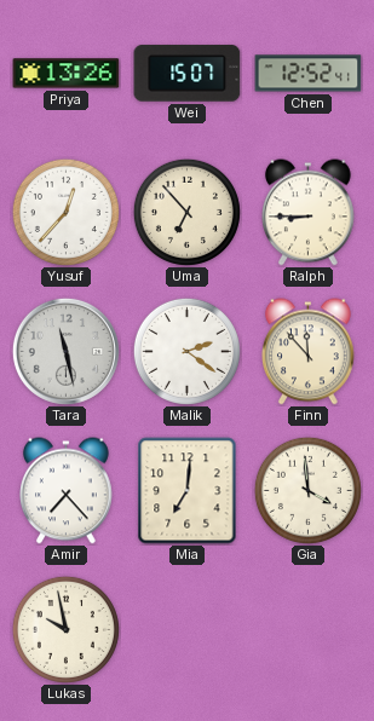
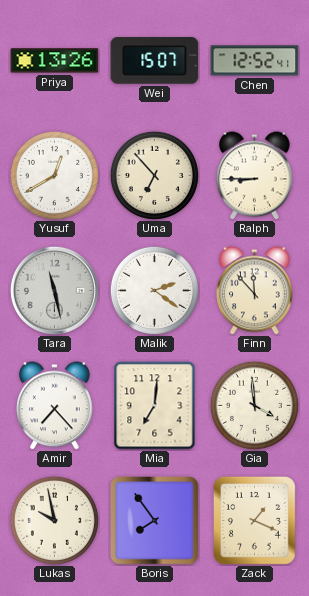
Yusuf: 12:37 -> 12:40 (54, 175)
Boris: none -> 7:54 (155, 521)
Zack: none -> 1:19 (254, 521)
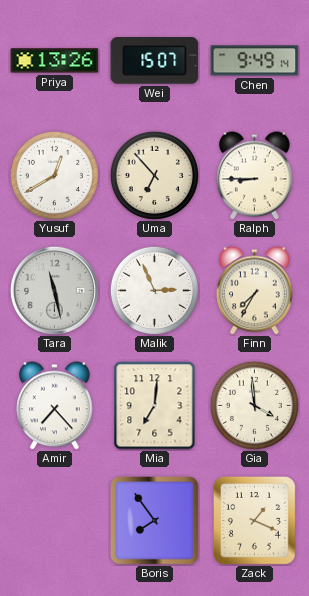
Chen: 12:52 -> 9:49 (255, 61)
Malik: 2:21 -> 2:56 (154, 290)
Finn: 11:53 -> 7:35 (255, 291)
Lukas: 9:58 -> none (54, 520)
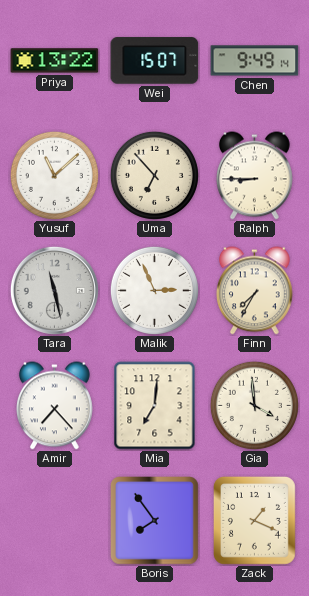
Priya: 13:26 -> 13:22 (55, 61)
Yusuf: 12:40 -> 11:08 (54, 175)
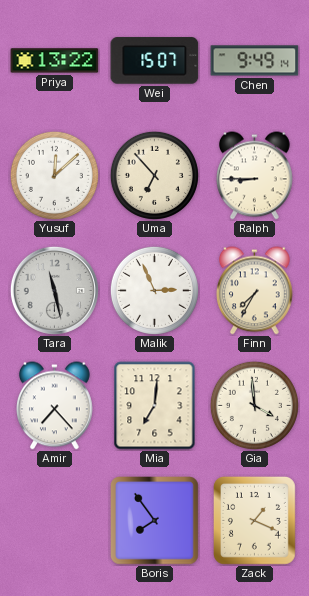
Yusuf: 11:08 -> 12:08 (54, 175)
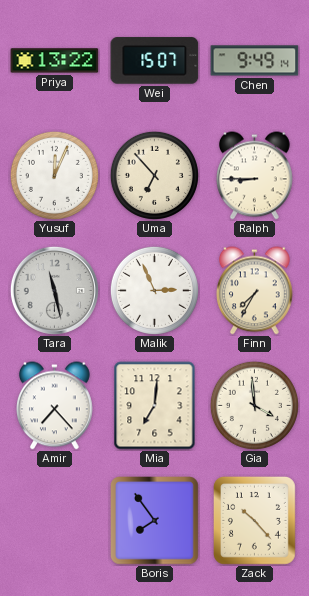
Yusuf: 12:08 -> 12:04 (54, 175)
Zack: 1:19 -> 10:23 (254, 521)
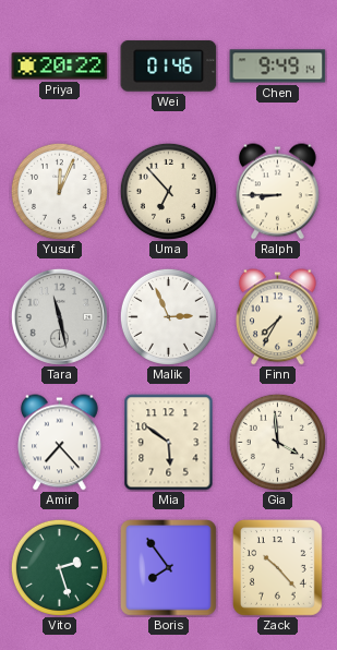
Priya: 13:22 -> 20:22 (60, 67)
Wei: 15:07 -> 01:46 (169, 67)
Mia: 7:01 -> 5:51 (169, 443)
Vito: none -> 2:27 (59, 567)
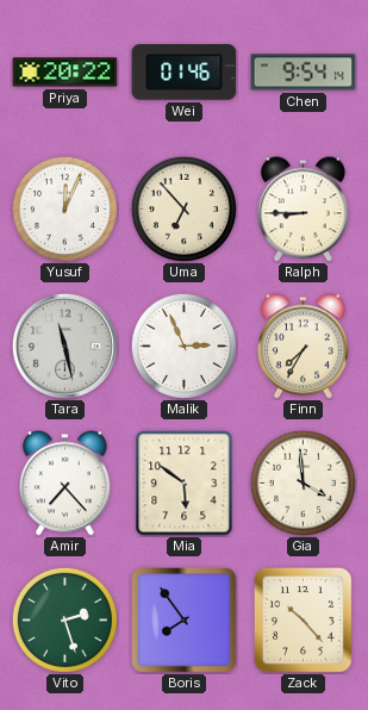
Chen: 9:49 -> 9:54 (304, 73)
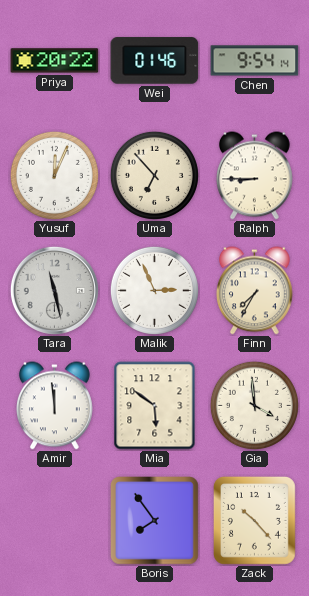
Amir: 7:23 -> 11:59 (55, 406)
Vito: 2:27 -> none (64, 619)
